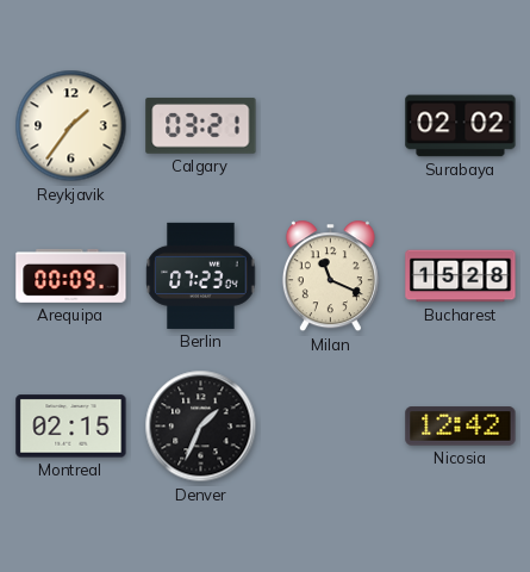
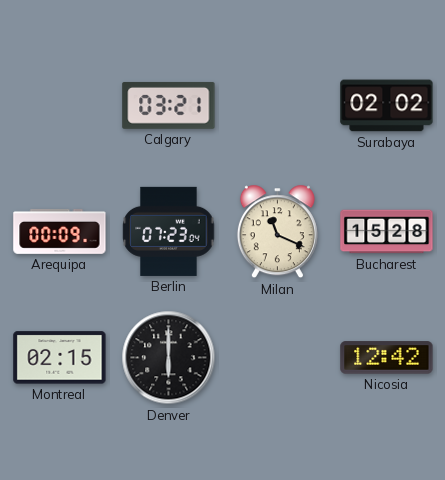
Reykjavik: 1:36 -> none (71, 126)
Denver: 1:34 -> 6:00 (169, 358)
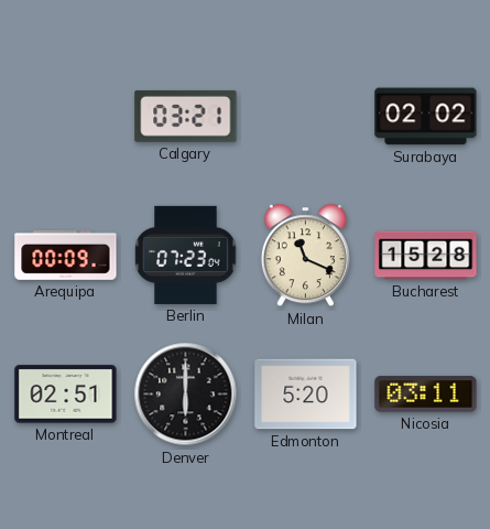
Montreal: 02:15 -> 02:51 (66, 395)
Edmonton: none -> 5:20 (306, 395)
Nicosia: 12:42 -> 03:11 (426, 395)
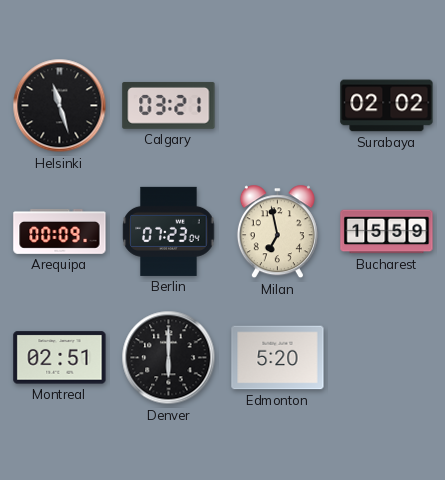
Helsinki: none -> 11:27 (60, 106)
Milan: 11:19 -> 6:58 (277, 232)
Bucharest: 15:28 -> 15:59 (387, 232)
Nicosia: 03:11 -> none (426, 395)
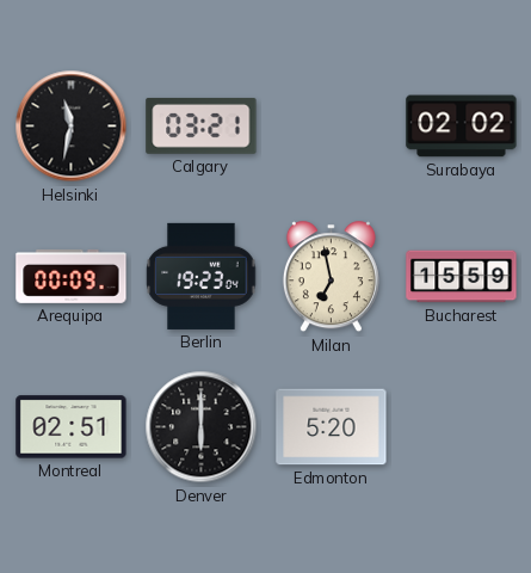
Helsinki: 11:27 -> 11:32 (72, 127)
Berlin: 07:23 -> 19:23 (202, 276)
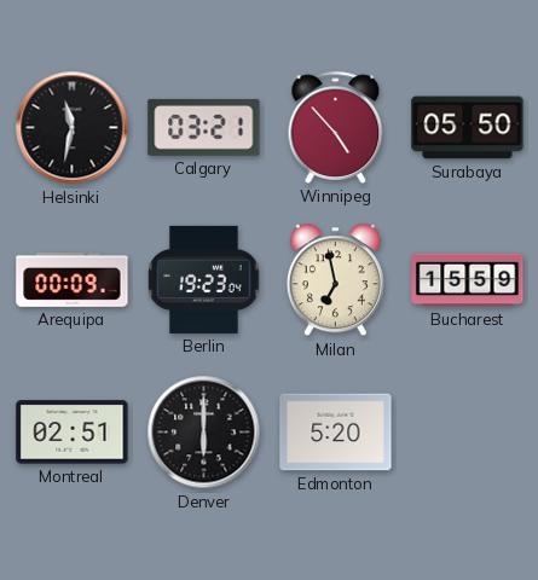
Winnipeg: none -> 4:53 (336, 127)
Surabaya: 02:02 -> 05:50 (468, 128)
